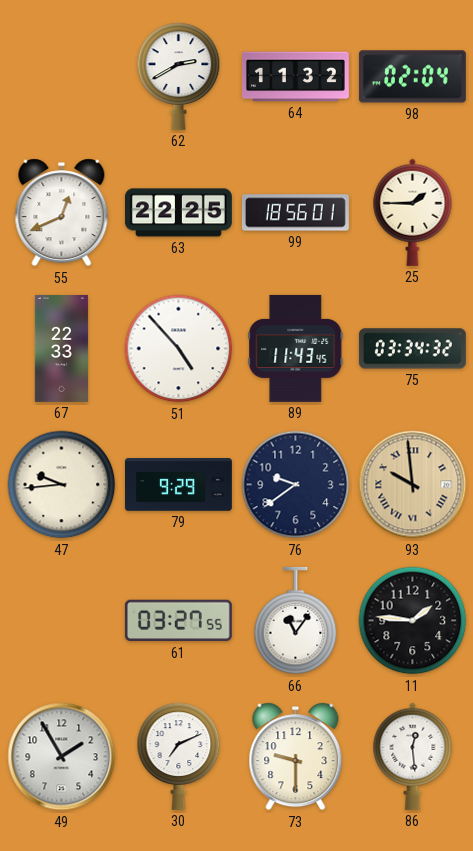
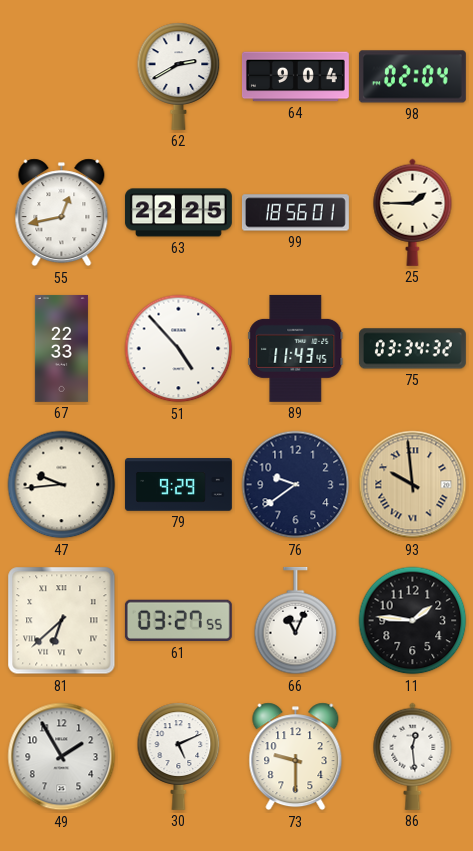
64: 11:32 -> 9:04 (295, 77)
55: 12:41 -> 12:43 (62, 213)
81: none -> 6:38 (62, 621)
66: 11:06 -> 11:04 (296, 621)
30: 7:11 -> 5:11 (179, 756)
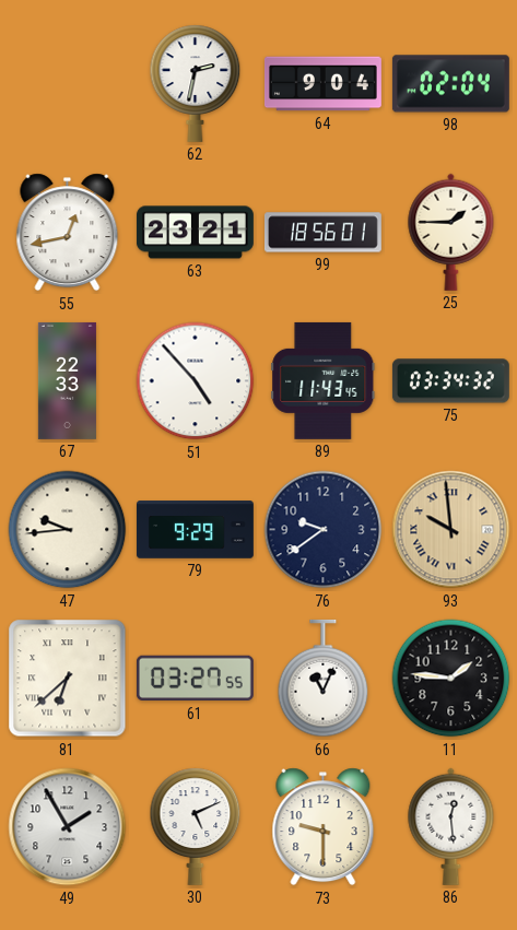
62: 2:40 -> 2:32 (196, 83)
63: 22:25 -> 23:21 (195, 233)
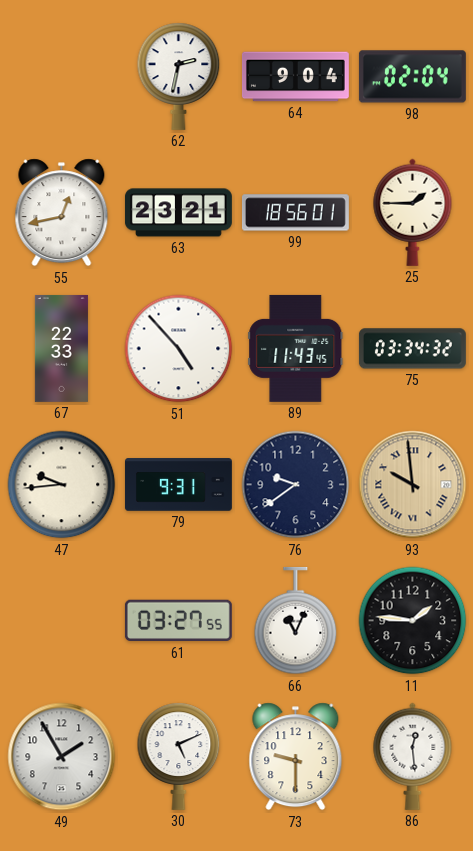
79: 9:29 -> 9:31 (178, 485)
81: 6:38 -> none (68, 679)
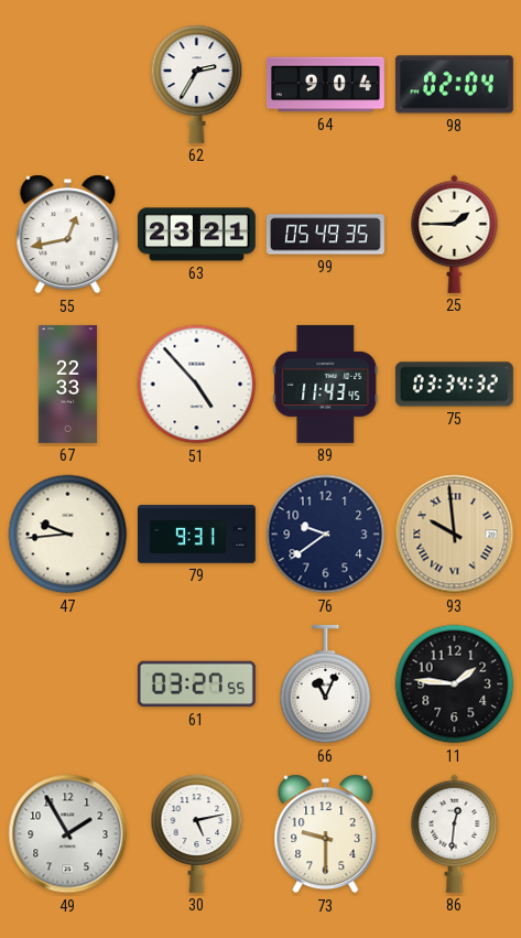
62: 2:32 -> 2:35 (197, 84)
99: 18:56 -> 05:49 (325, 235)
30: 5:11 -> 5:13 (197, 833)
86: 12:29 -> 12:31 (455, 833)
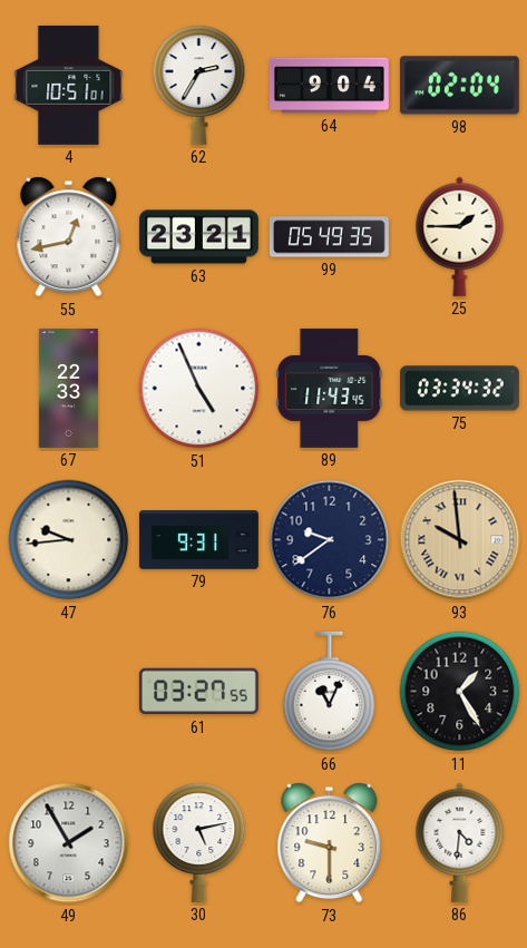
4: none -> 10:51 (69, 85)
51: 4:53 -> 4:56 (199, 389)
11: 1:46 -> 1:25 (460, 692)
86: 12:31 -> 4:31 (460, 842)
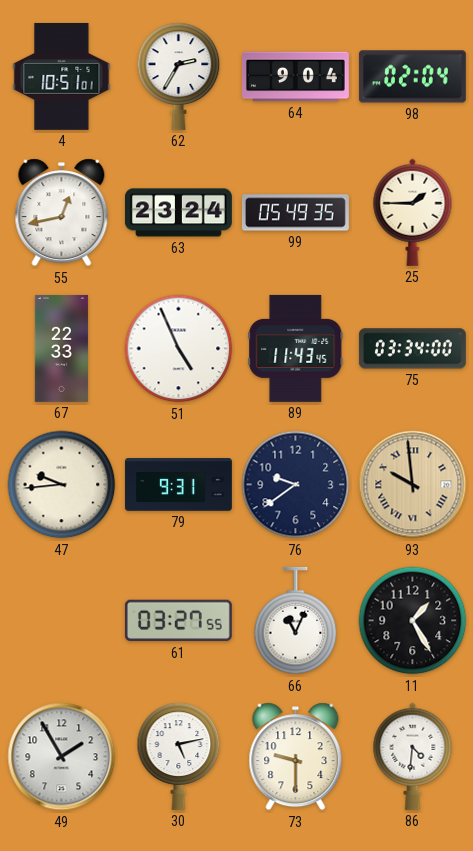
63: 23:21 -> 23:24 (178, 213)
75: 03:34:32 -> 03:34:00 (412, 349)
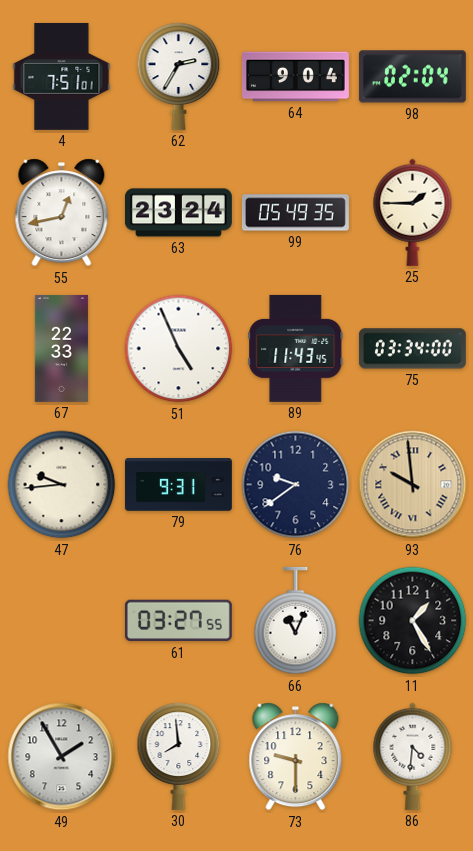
4: 10:51 -> 7:51 (62, 76)
30: 5:13 -> 7:59 (179, 756)
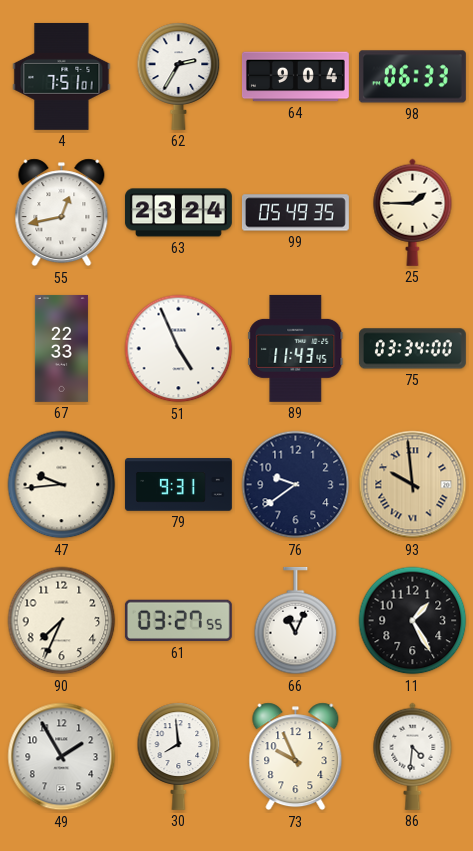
98: 02:04 -> 06:33 (412, 77)
90: none -> 7:34 (62, 621)
73: 9:30 -> 9:56 (296, 757)
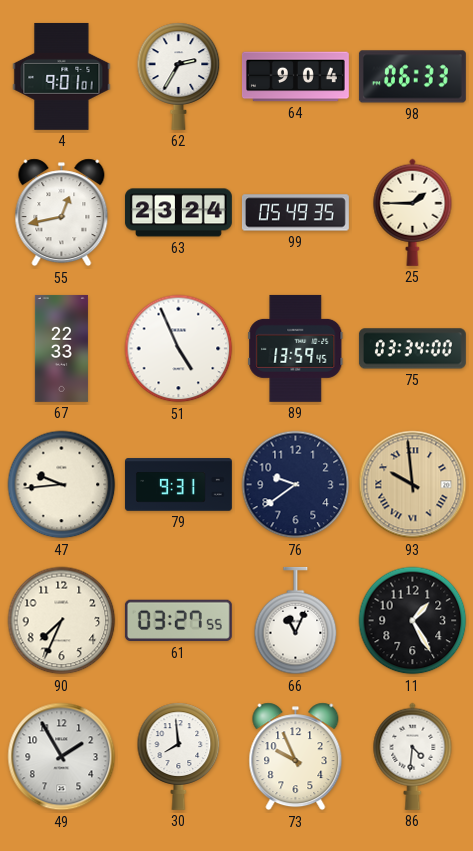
4: 7:51 -> 9:01 (62, 76)
89: 11:43 -> 13:59 (296, 348)
